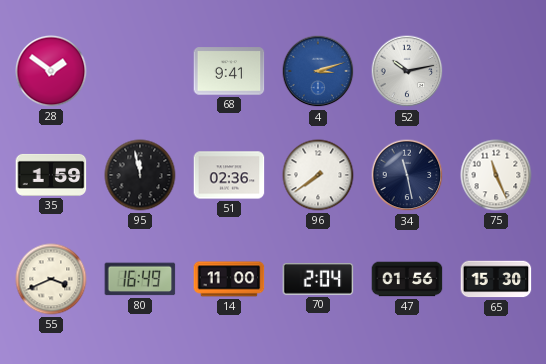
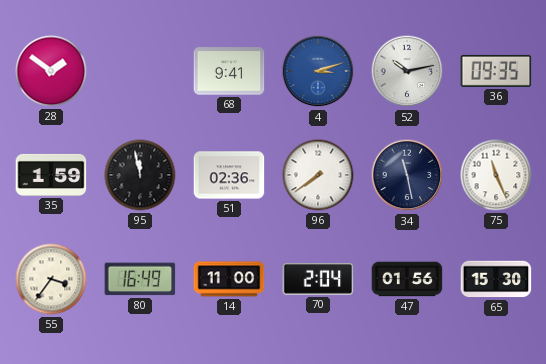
36: none -> 09:35 (496, 71)
55: 3:41 -> 3:36 (51, 279)
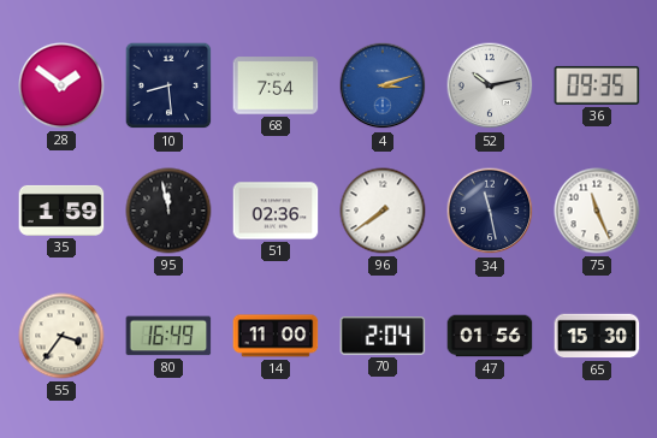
10: none -> 8:29 (168, 85)
68: 9:41 -> 7:54 (276, 85)
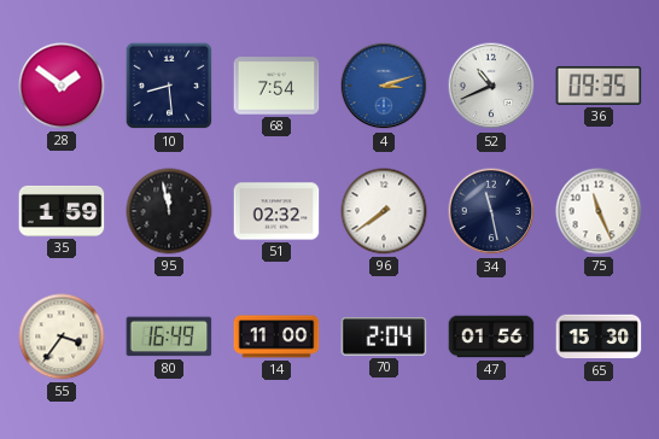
52: 10:13 -> 10:41 (491, 86)
51: 02:36 -> 02:32 (276, 211)
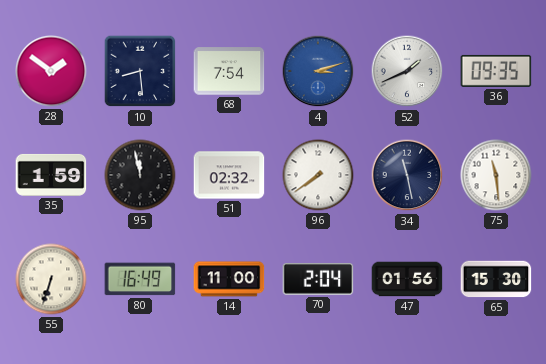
52: 10:41 -> 1:41 (407, 71)
75: 11:26 -> 11:29 (496, 175)
55: 3:36 -> 6:33 (51, 279)
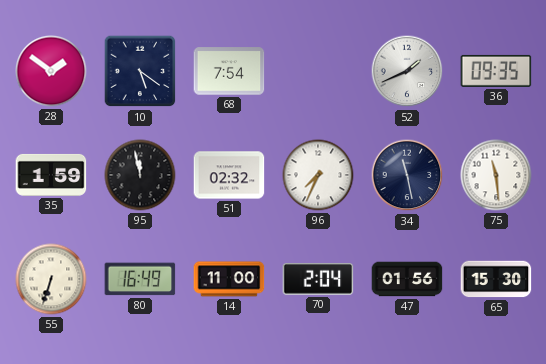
10: 8:29 -> 5:21 (140, 71)
4: 3:12 -> none (318, 71)
96: 7:39 -> 7:34 (318, 175)
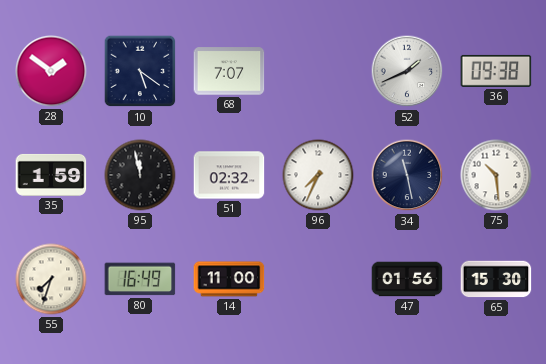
68: 7:54 -> 7:07 (229, 71)
36: 09:35 -> 09:38 (496, 71)
75: 11:29 -> 10:29 (496, 175)
55: 6:33 -> 7:33 (51, 279)
70: 2:04 -> none (318, 280)
